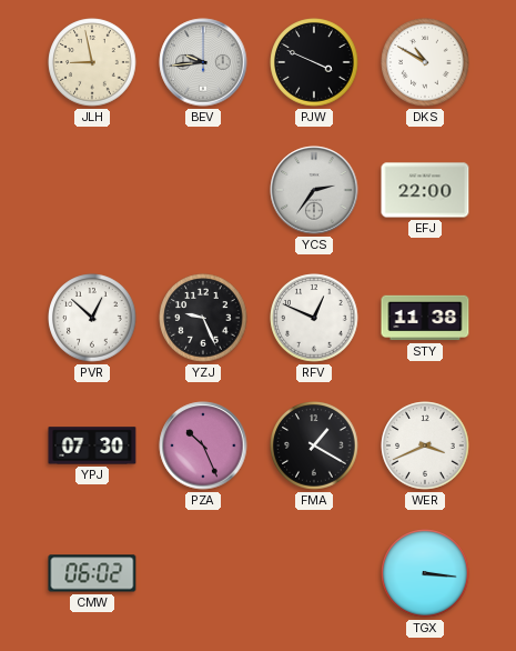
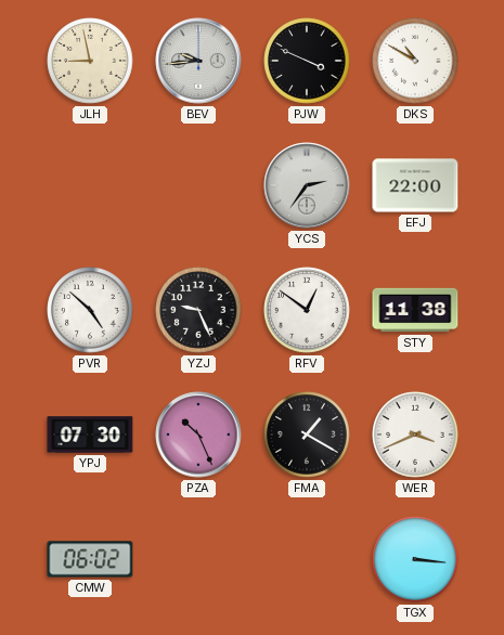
PVR: 12:52 -> 4:52 (90, 310)
RFV: 12:49 -> 12:51 (307, 310)
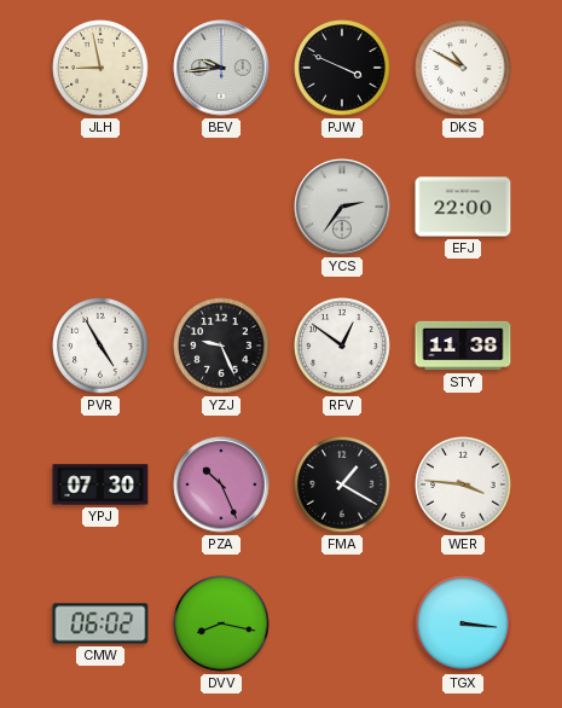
PVR: 4:52 -> 4:55 (100, 346)
WER: 3:41 -> 3:46 (463, 484)
DVV: none -> 8:17 (221, 623)
